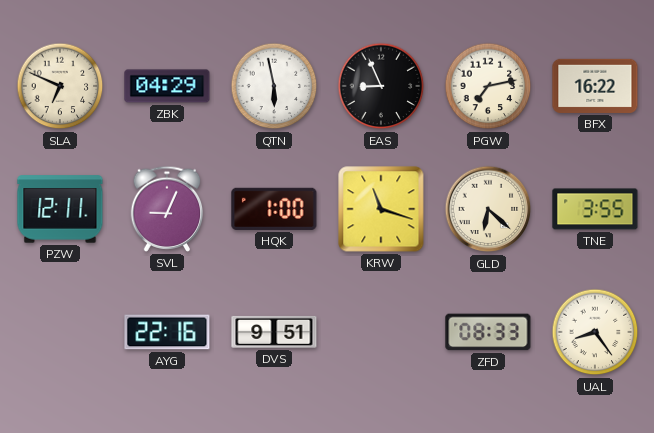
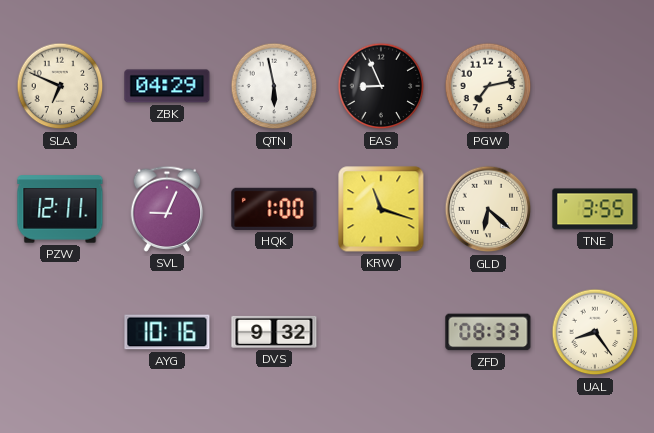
BFX: 16:22 -> none (595, 86)
AYG: 22:16 -> 10:16 (167, 332)
DVS: 9:51 -> 9:32 (274, 332)
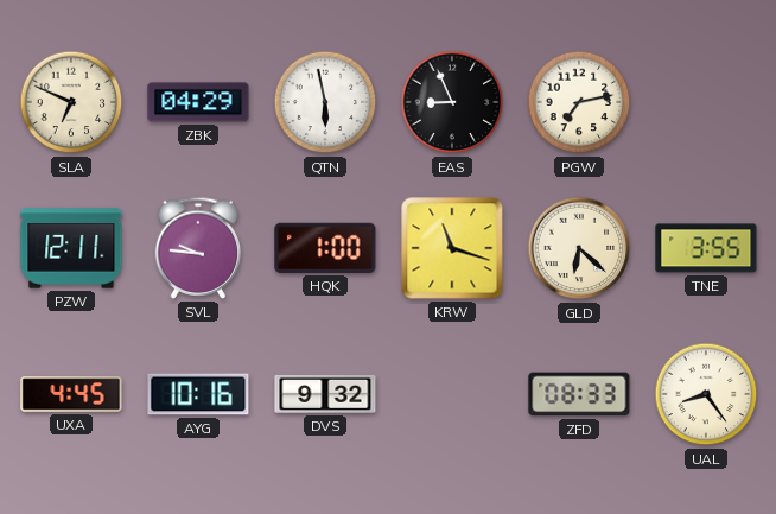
SVL: 9:04 -> 9:46 (198, 248)
UXA: none -> 4:45 (71, 394)
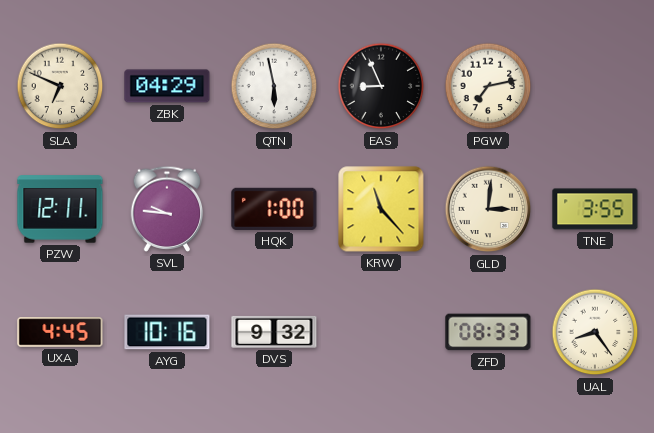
KRW: 11:18 -> 11:23 (381, 209)
GLD: 6:22 -> 3:01 (488, 209)
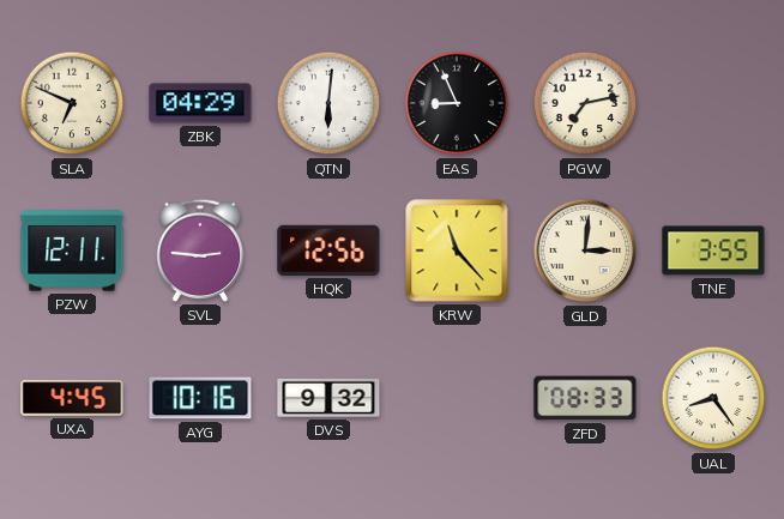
QTN: 5:58 -> 6:01 (328, 103)
SVL: 9:46 -> 2:46 (200, 251)
HQK: 1:00 -> 12:56 (328, 251)
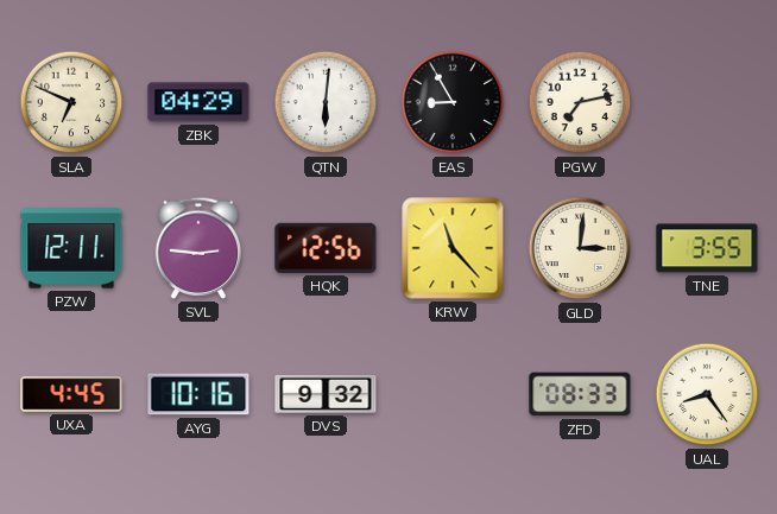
EAS: 8:56 -> 8:55 (453, 102)
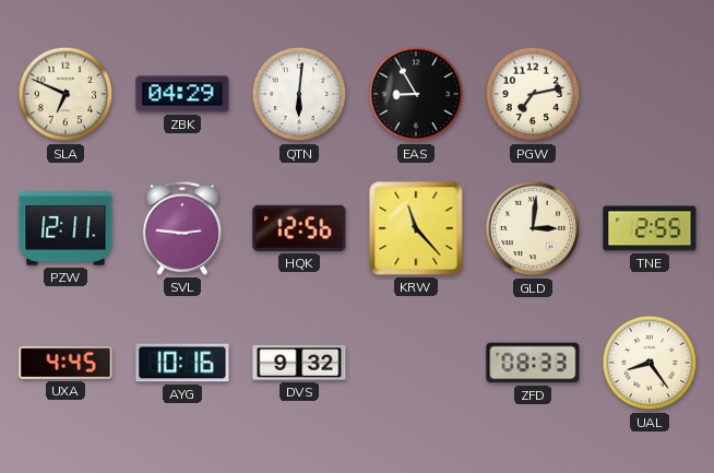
TNE: 3:55 -> 2:55 (650, 228)
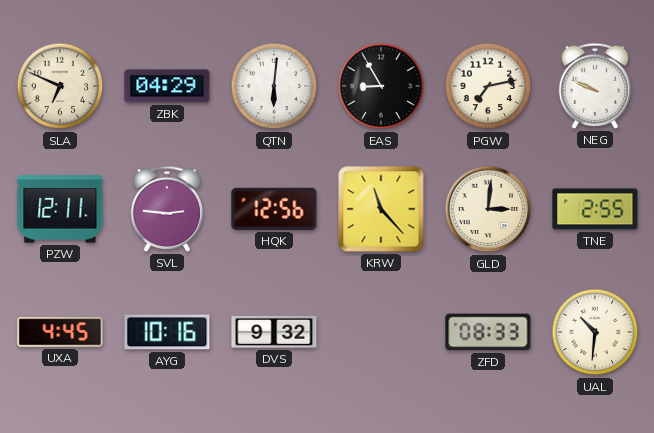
NEG: none -> 9:49 (595, 86)
UAL: 8:24 -> 10:31 (595, 332)
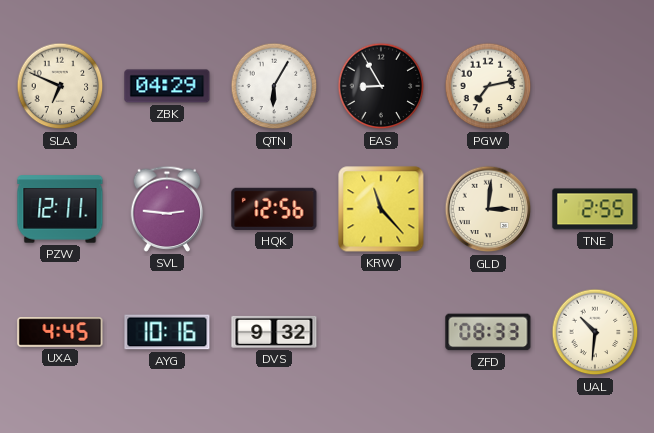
QTN: 6:01 -> 6:05 (274, 86)
NEG: 9:49 -> none (595, 86)
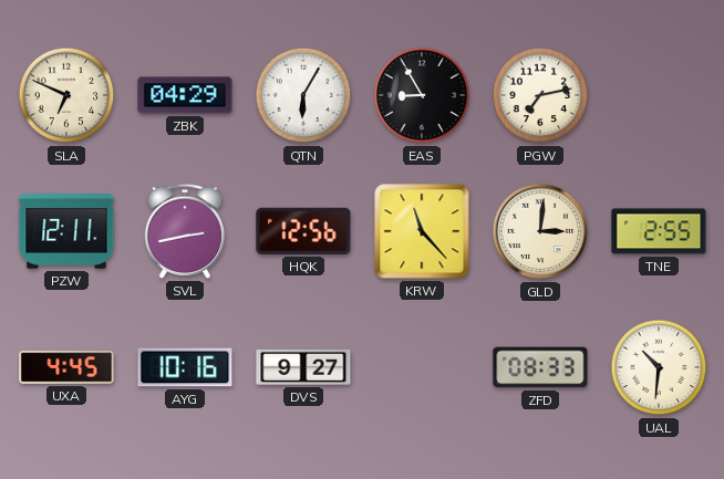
SVL: 2:46 -> 2:43 (185, 231)
DVS: 9:32 -> 9:27 (303, 367)
